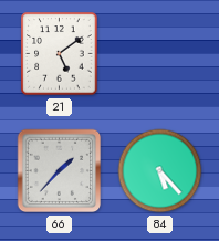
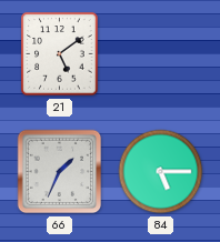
66: 1:37 -> 1:34 (60, 172)
84: 5:23 -> 5:15 (161, 172)
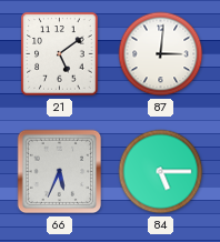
87: none -> 3:01 (161, 54)
66: 1:34 -> 5:34 (60, 172)
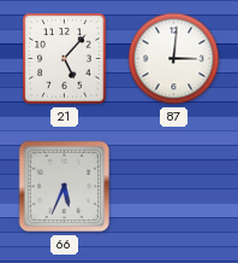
21: 5:09 -> 5:07 (65, 59)
84: 5:15 -> none (161, 172)
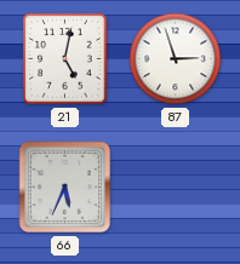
21: 5:07 -> 5:02 (65, 59)
87: 3:01 -> 2:57 (176, 59)
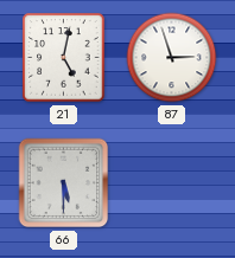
66: 5:34 -> 5:30 (64, 183)
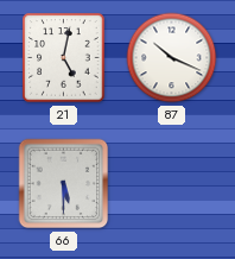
87: 2:57 -> 10:19 (172, 58)
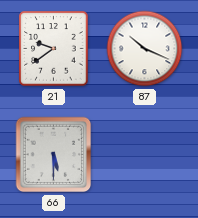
21: 5:02 -> 9:39 (54, 49)
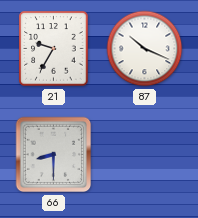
21: 9:39 -> 9:35 (54, 49)
66: 5:30 -> 8:30 (54, 155)
